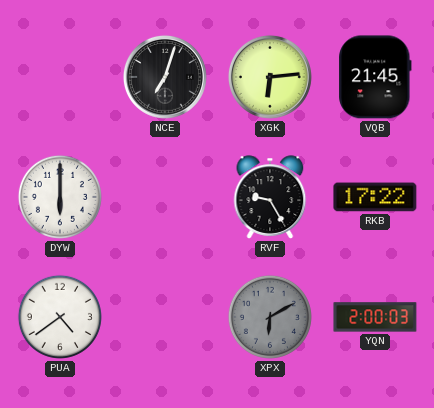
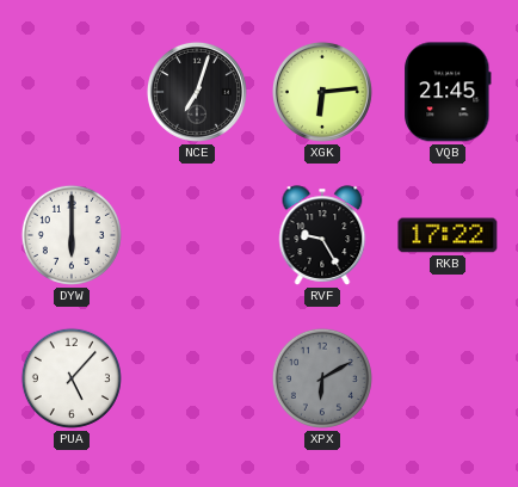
PUA: 4:39 -> 5:07 (72, 378)
YQN: 2:00 -> none (375, 317)
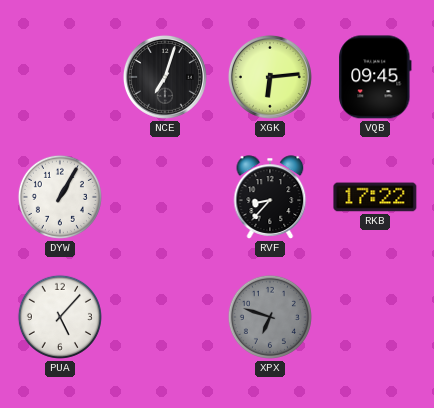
VQB: 21:45 -> 09:45 (375, 77)
DYW: 6:00 -> 1:05 (60, 197)
RVF: 9:25 -> 8:37 (270, 197)
XPX: 6:10 -> 6:48 (270, 317)
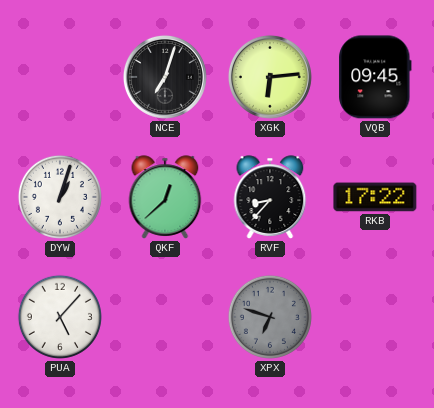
DYW: 1:05 -> 1:03 (60, 197)
QKF: none -> 12:38 (165, 197)
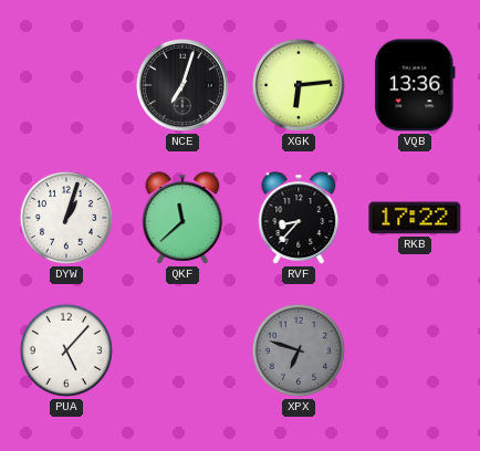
VQB: 09:45 -> 13:36 (415, 85)
QKF: 12:38 -> 11:38 (182, 218)
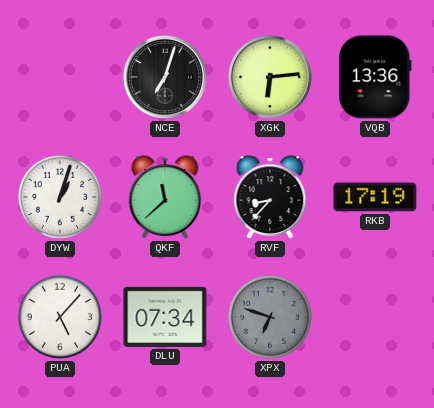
RKB: 17:22 -> 17:19 (375, 197)
DLU: none -> 07:34 (165, 317)
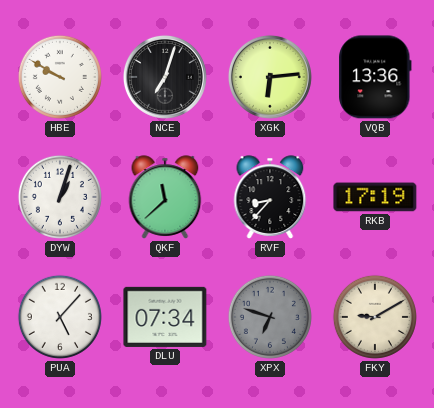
HBE: none -> 9:50 (60, 77)
FKY: none -> 9:10 (375, 317)
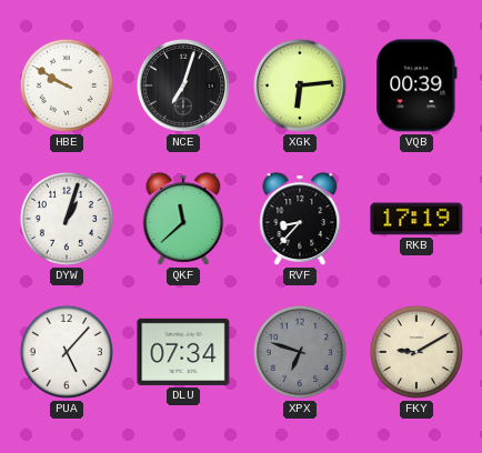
VQB: 13:36 -> 00:39 (416, 85)
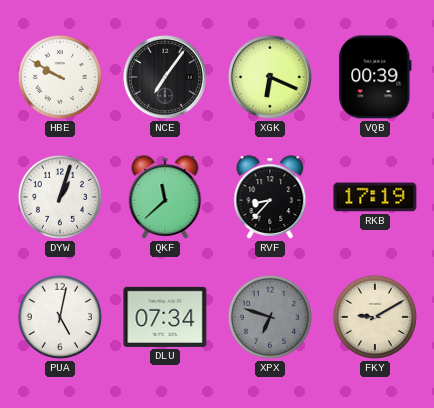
NCE: 7:03 -> 7:06 (165, 77)
XGK: 6:14 -> 6:19 (270, 77)
PUA: 5:07 -> 5:02 (60, 317)
